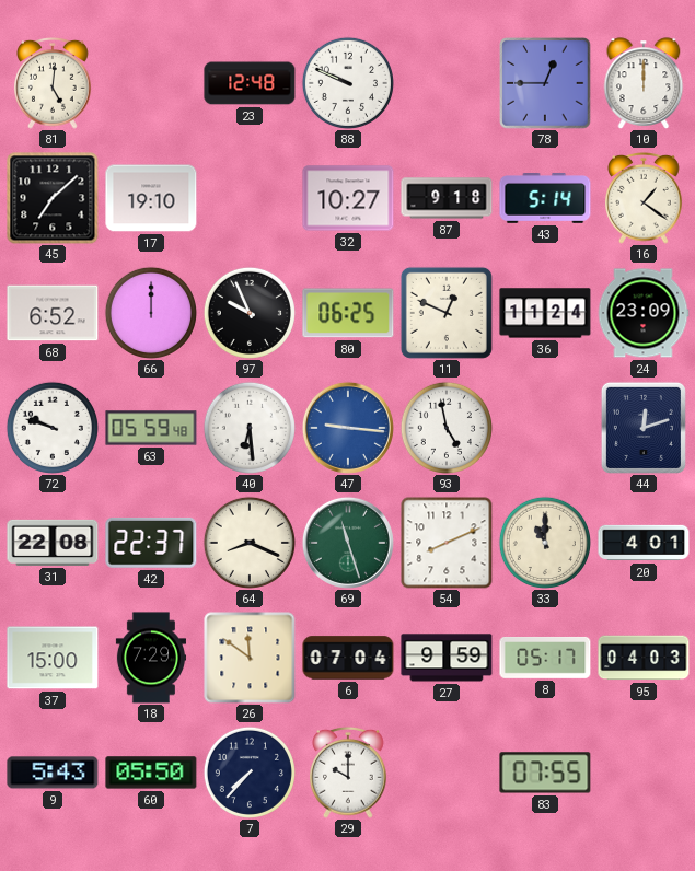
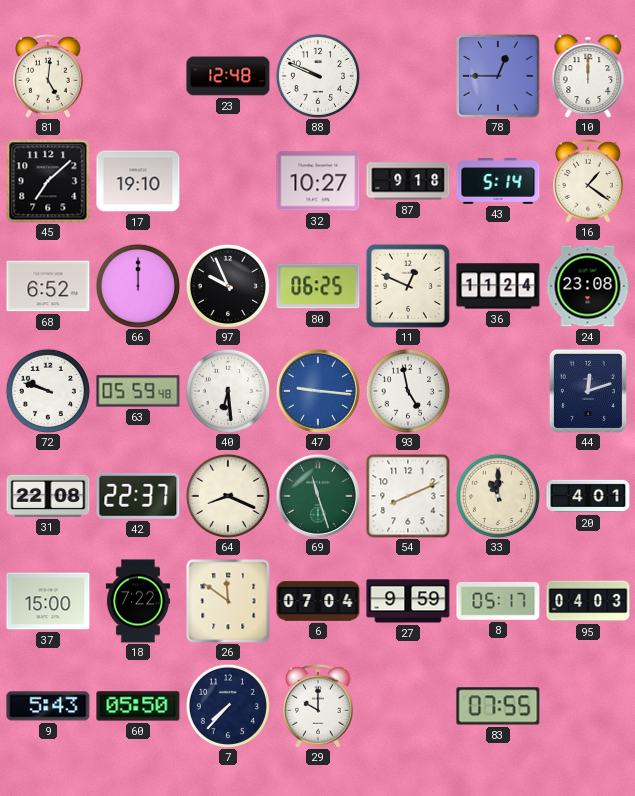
24: 23:09 -> 23:08 (588, 286)
18: 7:29 -> 7:22 (137, 601)
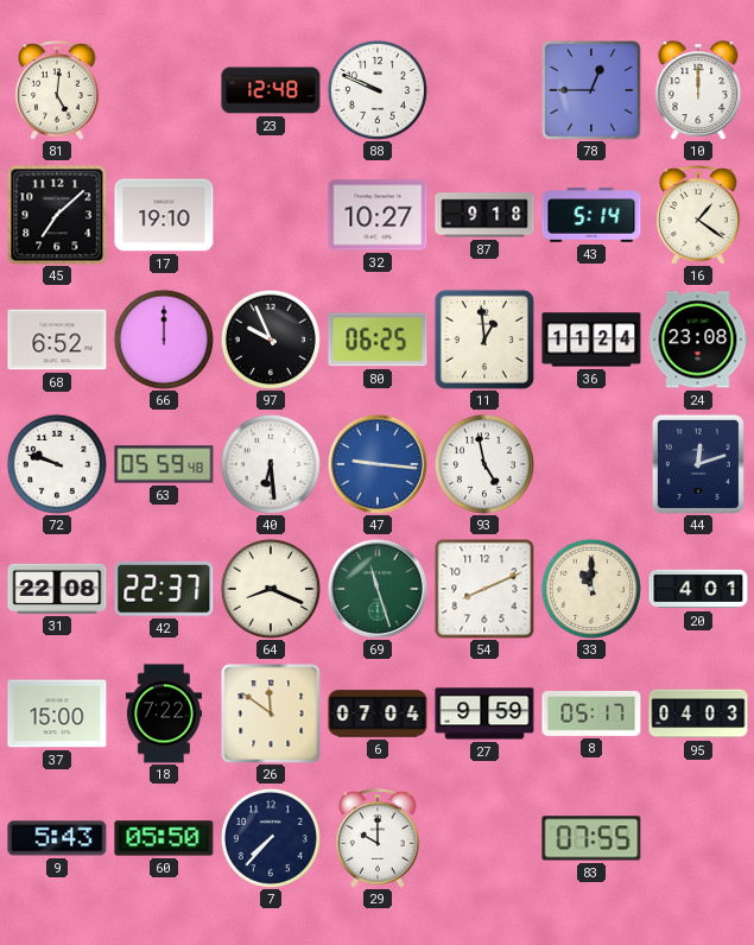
11: 12:49 -> 12:59 (484, 340)
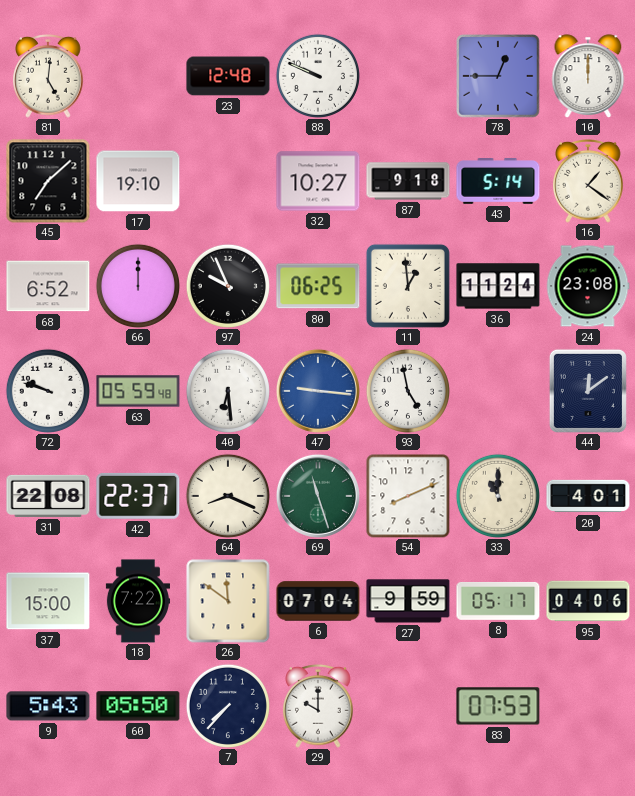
44: 12:12 -> 12:09 (588, 391)
95: 04:03 -> 04:06 (588, 601)
83: 07:55 -> 07:53 (498, 706)
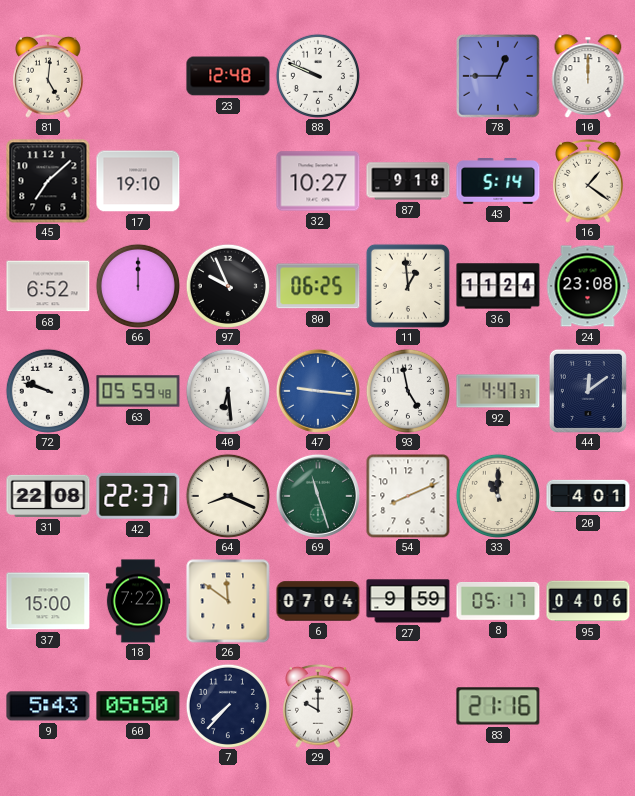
92: none -> 4:47 (498, 391)
83: 07:53 -> 21:16 (498, 706)
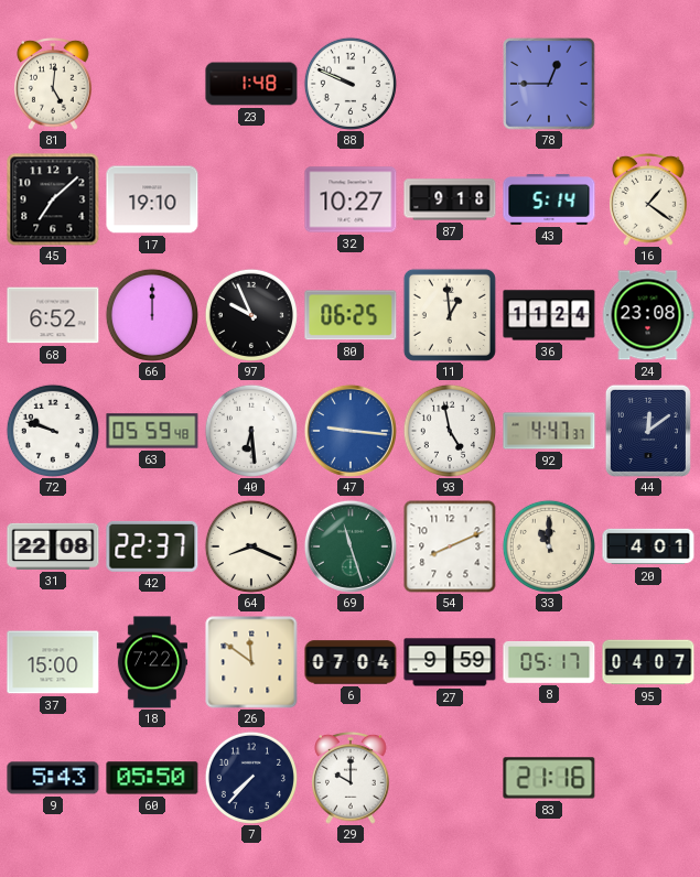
23: 12:48 -> 1:48 (251, 84)
10: 12:00 -> none (588, 76)
95: 04:06 -> 04:07 (648, 662)
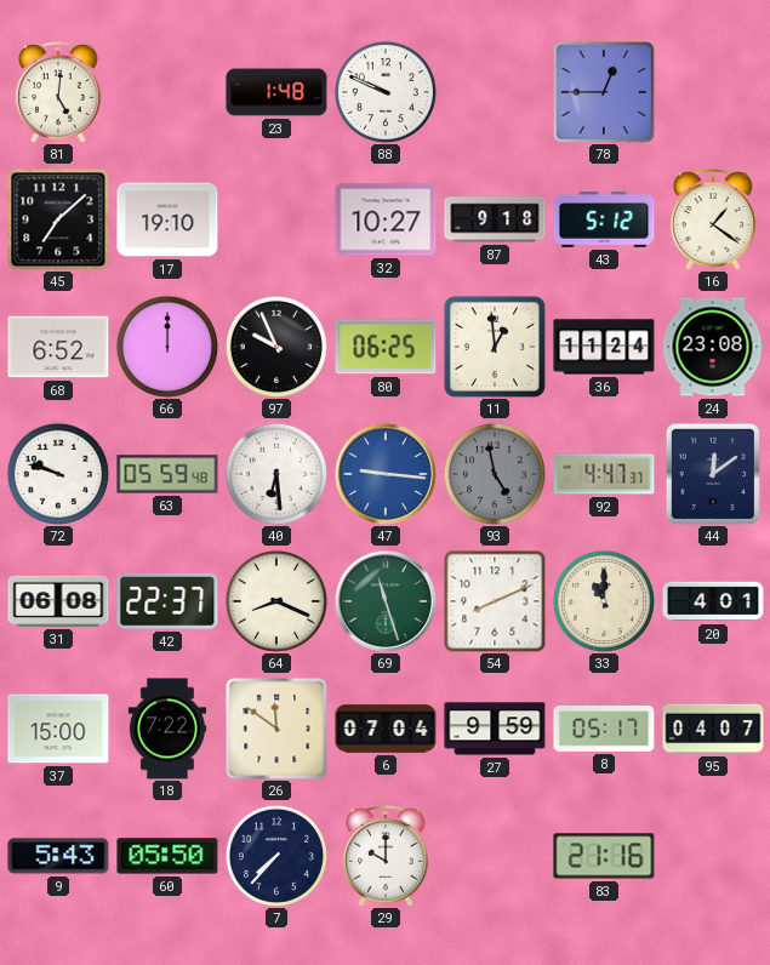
43: 5:14 -> 5:12 (604, 221)
93 dial: white -> grey (495, 474)
31: 22:08 -> 06:08 (58, 601)
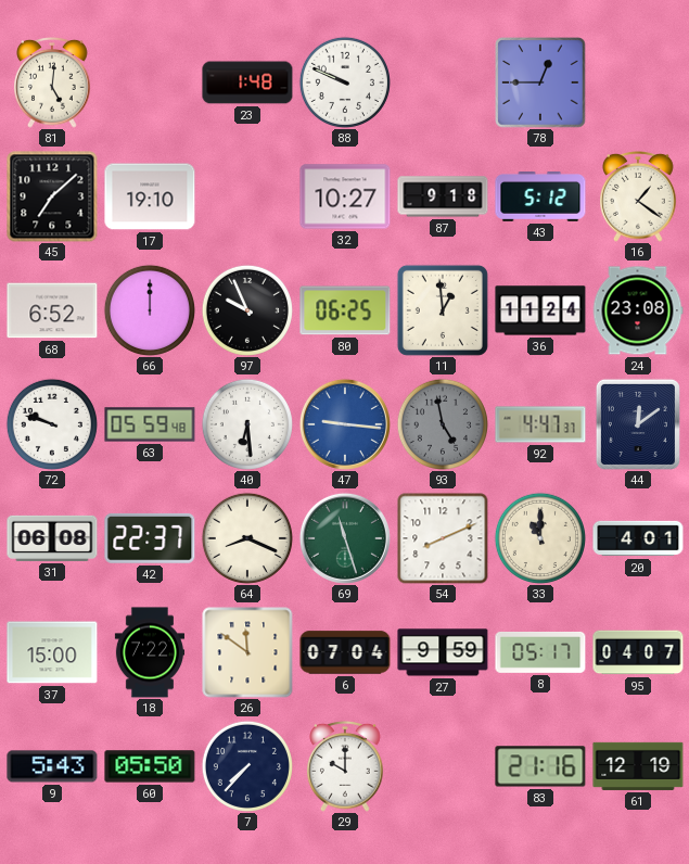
61: none -> 12:19 (638, 766)
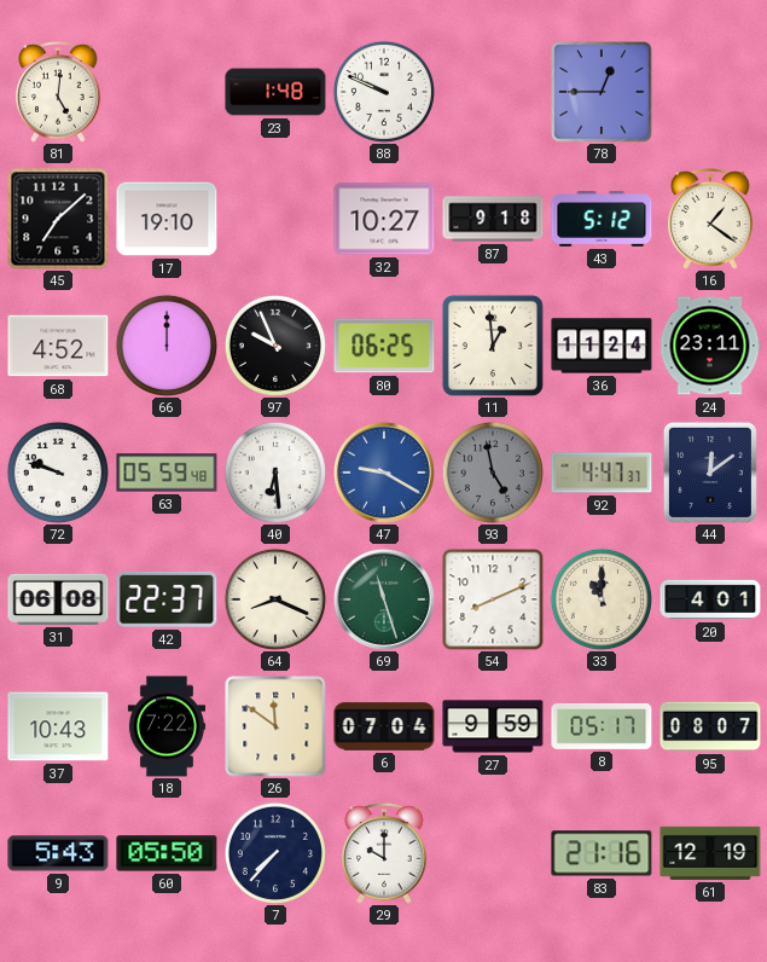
68: 6:52 -> 4:52 (58, 346)
24: 23:08 -> 23:11 (710, 346)
47: 9:16 -> 9:20 (384, 473)
37: 15:00 -> 10:43 (58, 726)
95: 04:07 -> 08:07 (710, 726)
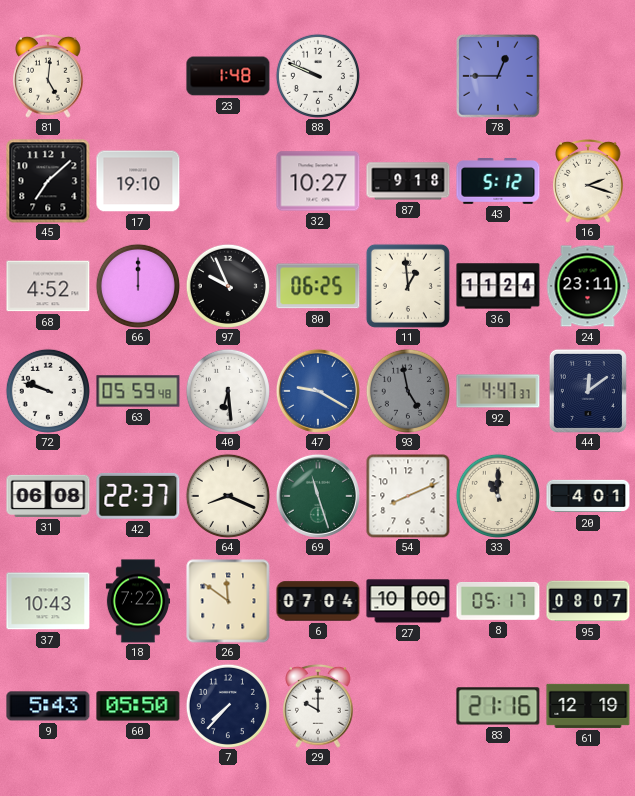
16: 1:21 -> 2:18 (589, 181)
27: 9:59 -> 10:00 (408, 601)
